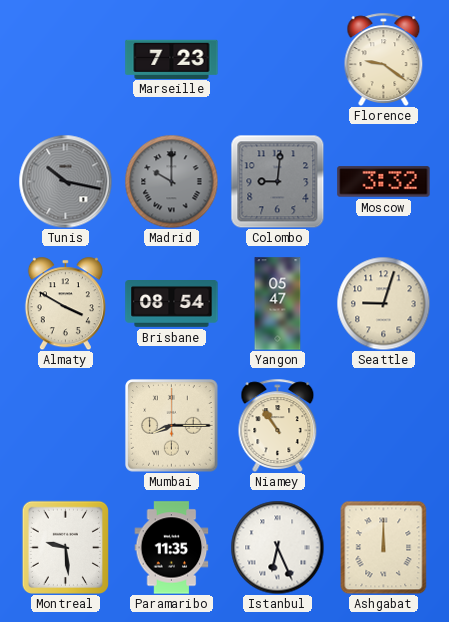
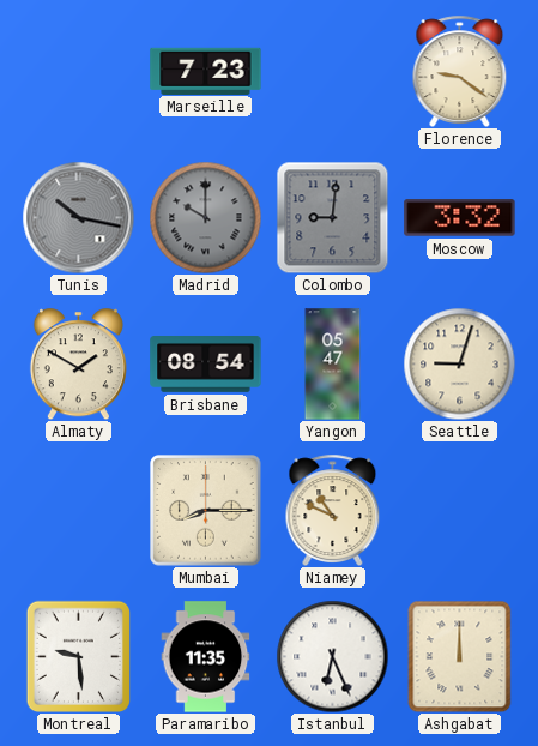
Almaty: 3:50 -> 1:50 (78, 363)
Niamey: 10:54 -> 10:49 (333, 510)
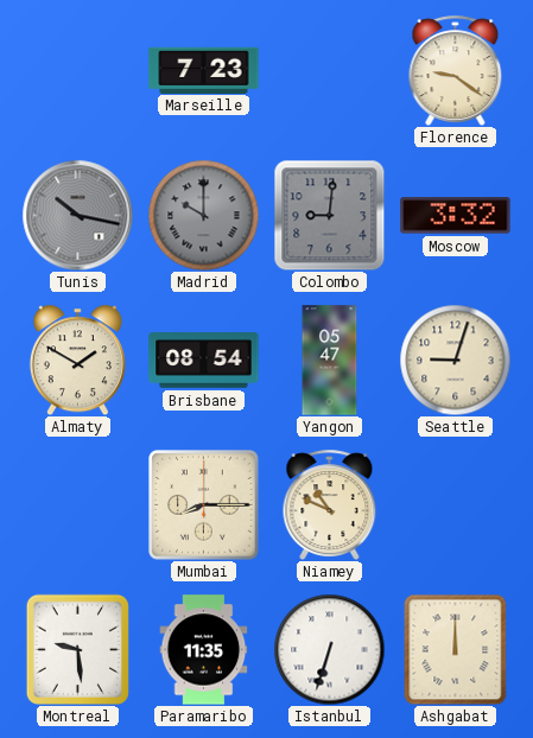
Istanbul: 6:26 -> 6:33 (329, 649)
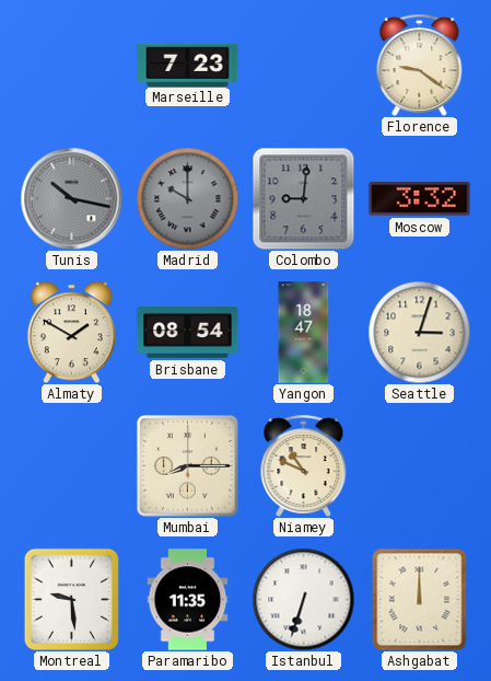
Yangon: 05:47 -> 18:47 (304, 333)
Seattle: 9:03 -> 3:03 (419, 332)
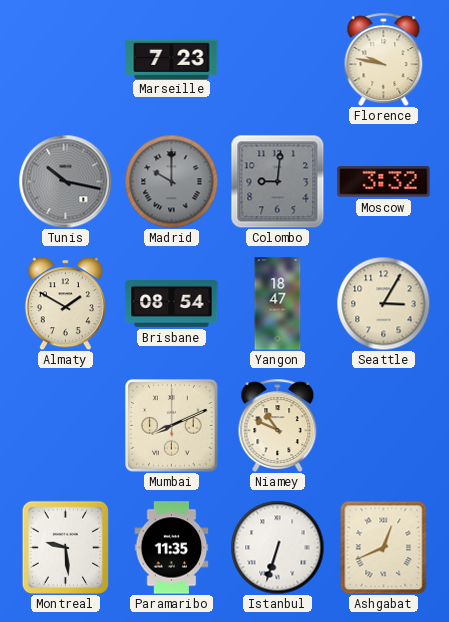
Florence: 9:21 -> 9:47 (384, 59)
Seattle: 3:03 -> 3:05 (383, 303)
Mumbai: 8:15 -> 8:11 (172, 426)
Ashgabat: 12:00 -> 12:41 (384, 547)
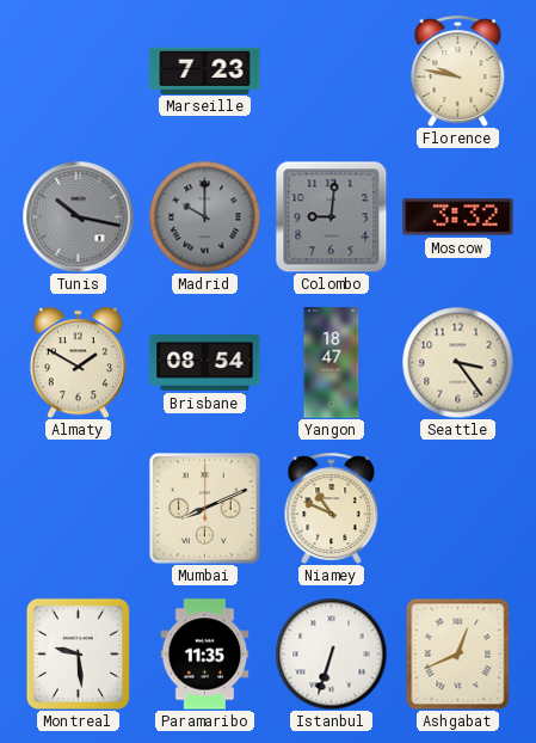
Seattle: 3:05 -> 3:24 (457, 362)
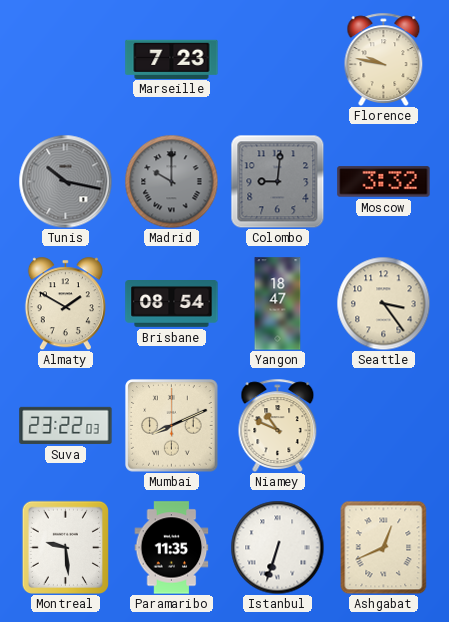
Suva: none -> 23:22 (66, 425)
